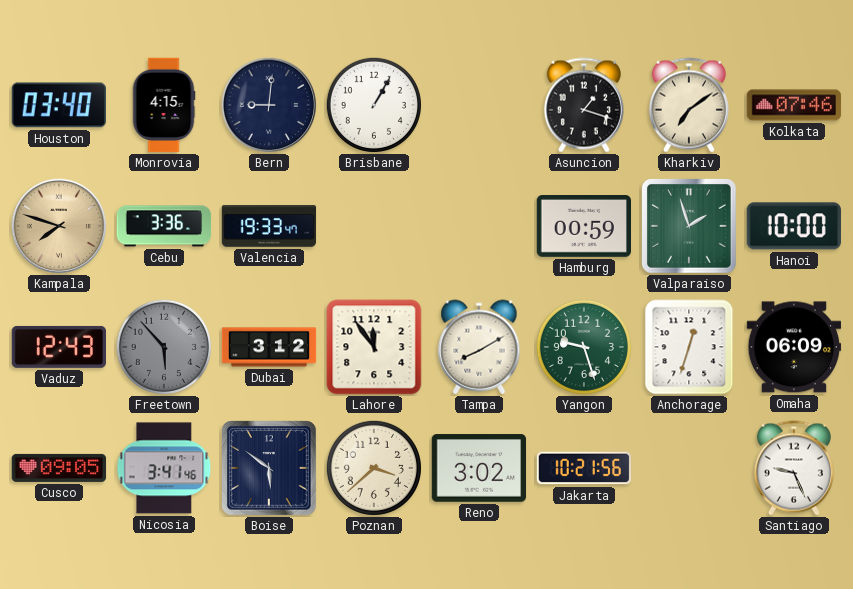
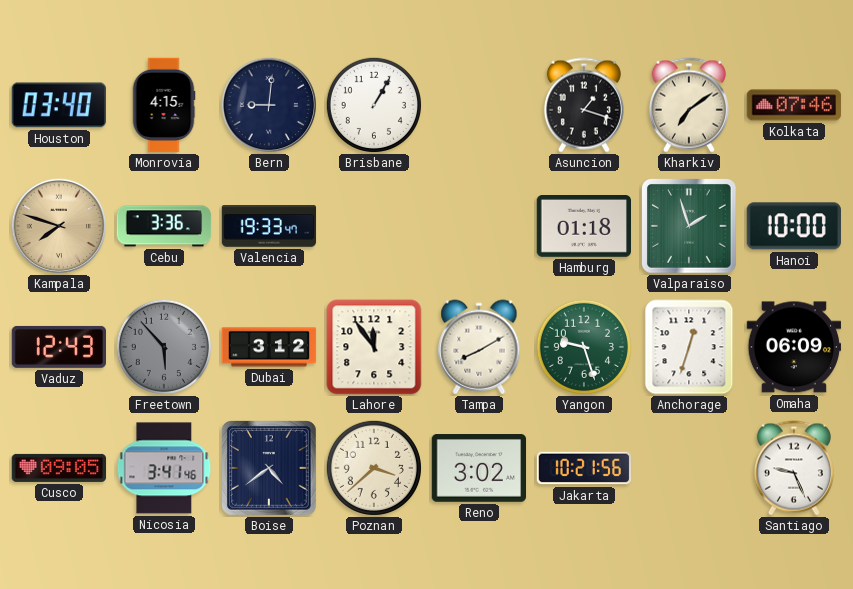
Hamburg: 00:59 -> 01:18 (583, 227)
Boise: 5:51 -> 4:39 (270, 469)
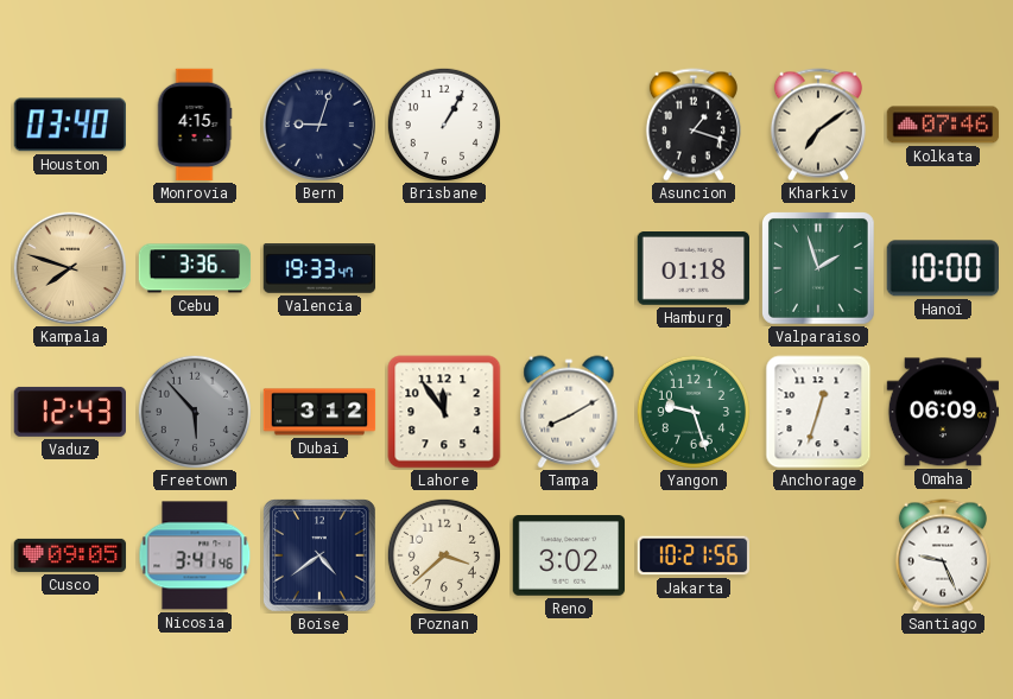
Bern: 9:01 -> 9:03 (319, 125)
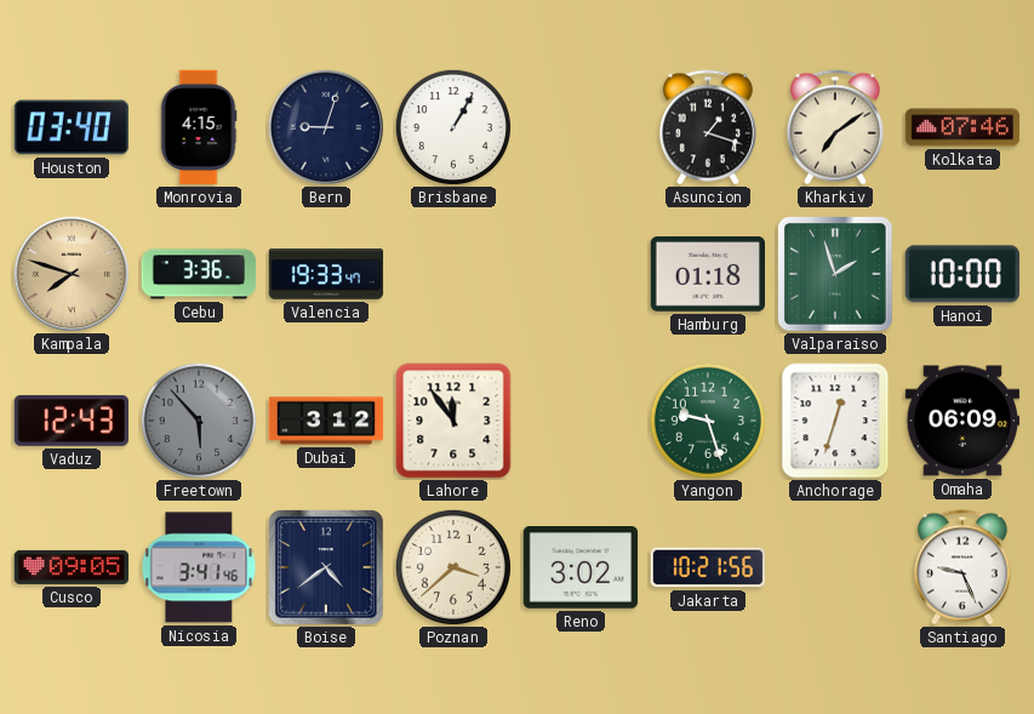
Tampa: 8:10 -> none (569, 412)
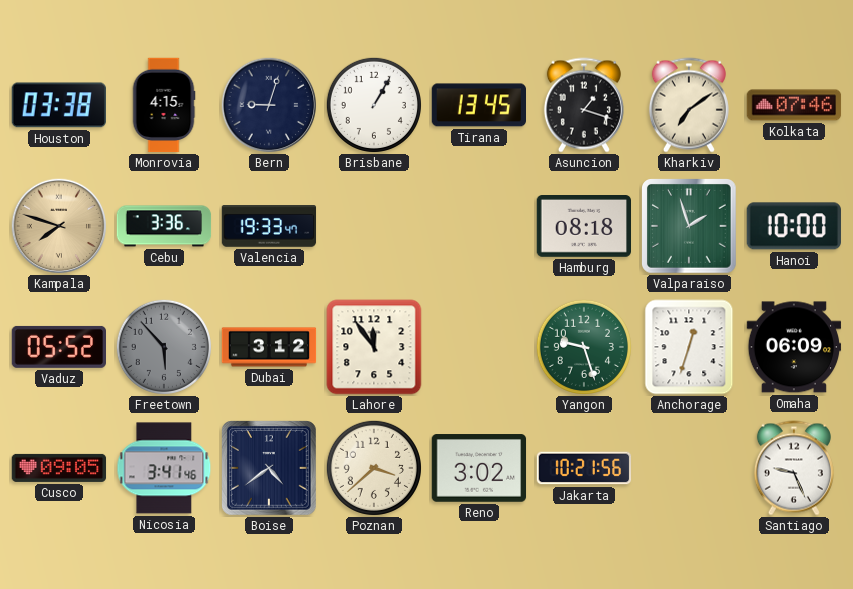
Houston: 03:40 -> 03:38 (59, 105)
Tirana: none -> 13:45 (478, 105)
Hamburg: 01:18 -> 08:18 (583, 227)
Vaduz: 12:43 -> 05:52 (58, 347)
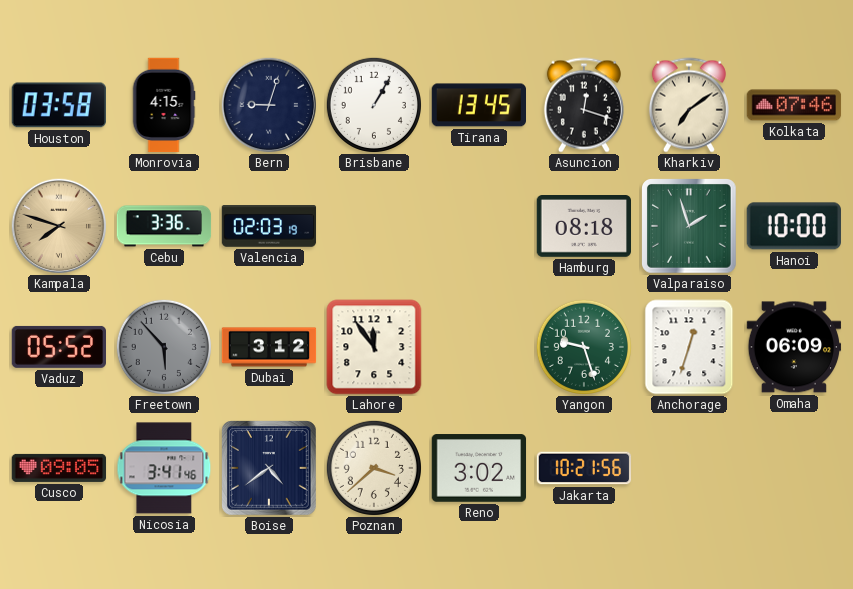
Houston: 03:38 -> 03:58 (59, 105)
Asuncion: 1:18 -> 12:18 (584, 105)
Valencia: 19:33 -> 02:03 (269, 226)
Santiago: 9:26 -> none (794, 468)
